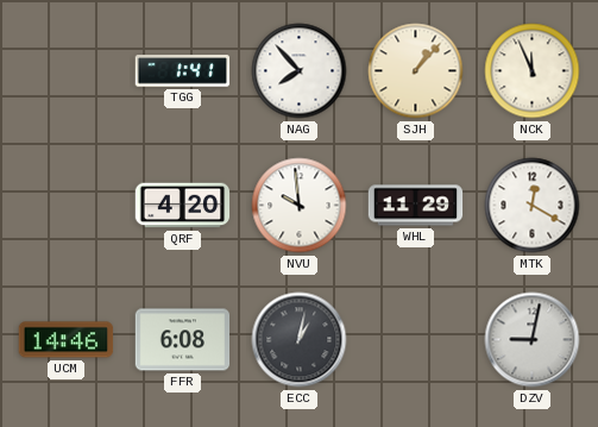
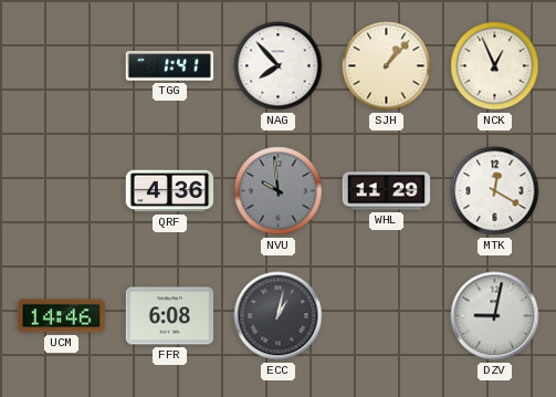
NCK: 11:56 -> 12:56 (495, 66)
QRF: 4:20 -> 4:36 (170, 191)
NVU dial: white -> grey (279, 191)
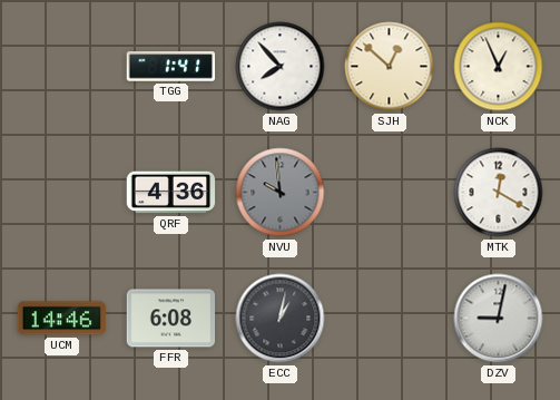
SJH: 1:07 -> 12:52 (390, 67)
WHL: 11:29 -> none (387, 191)
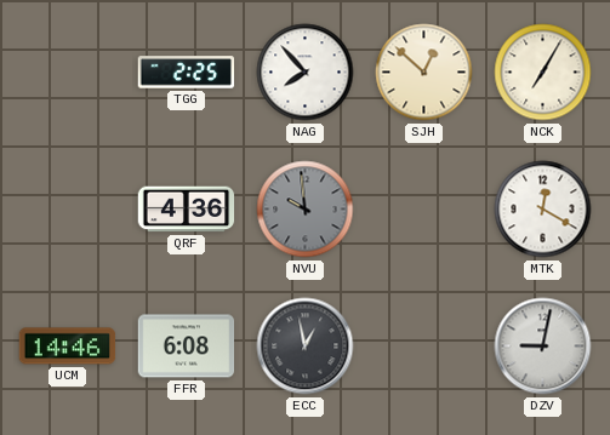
TGG: 1:41 -> 2:25 (187, 73)
NCK: 12:56 -> 7:05 (543, 73)
ECC: 1:02 -> 12:58 (306, 347)
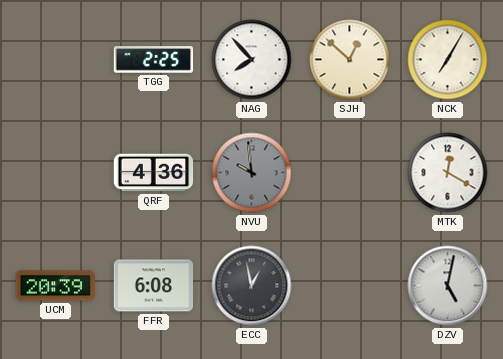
UCM: 14:46 -> 20:39 (56, 286)
DZV: 9:02 -> 5:02 (448, 286)
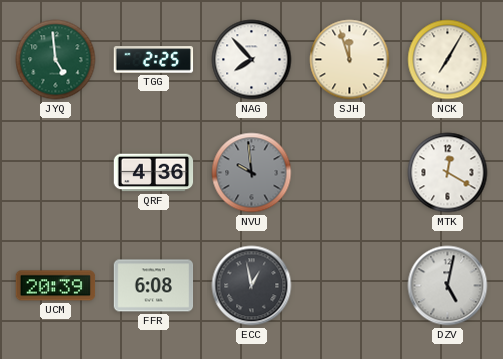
JYQ: none -> 4:59 (56, 60)
SJH: 12:52 -> 11:57 (350, 60)
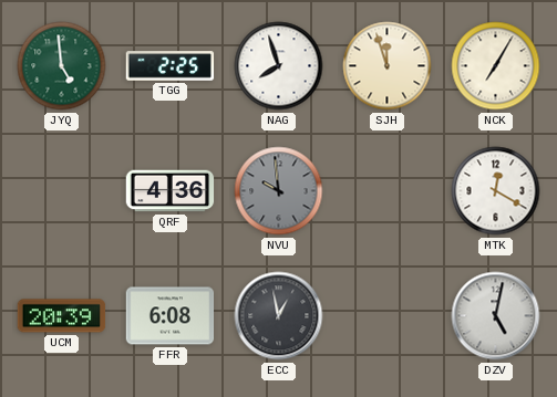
NAG: 7:53 -> 7:57 (279, 66)
